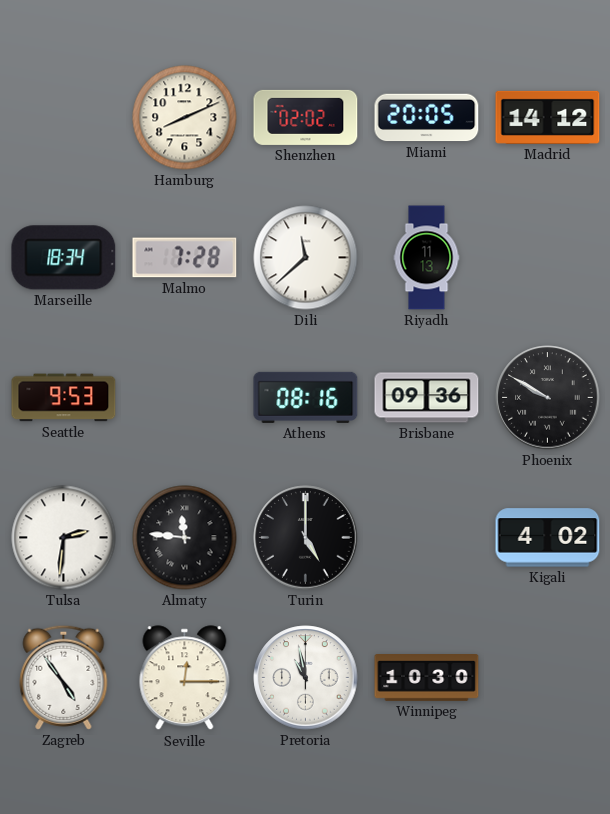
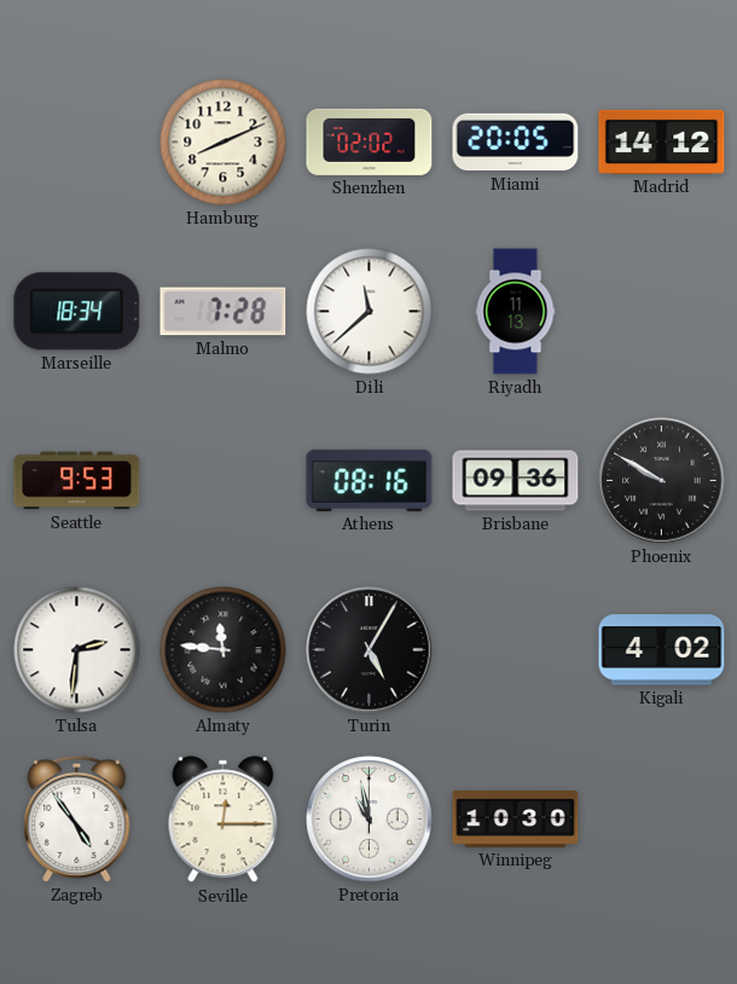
Turin: 5:00 -> 5:05 (370, 650)
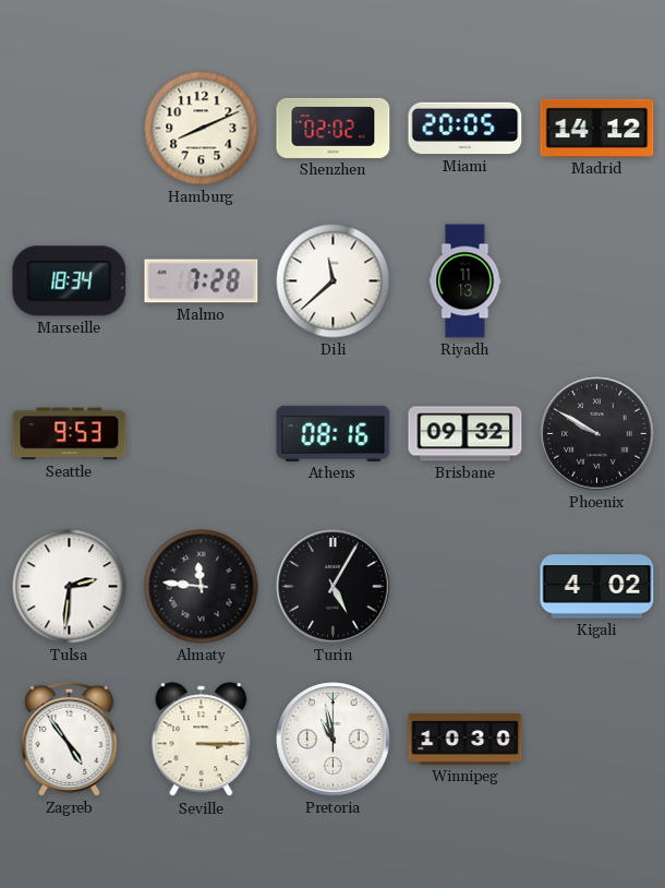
Brisbane: 09:36 -> 09:32 (465, 434)
Seville: 12:15 -> 3:15 (202, 740)
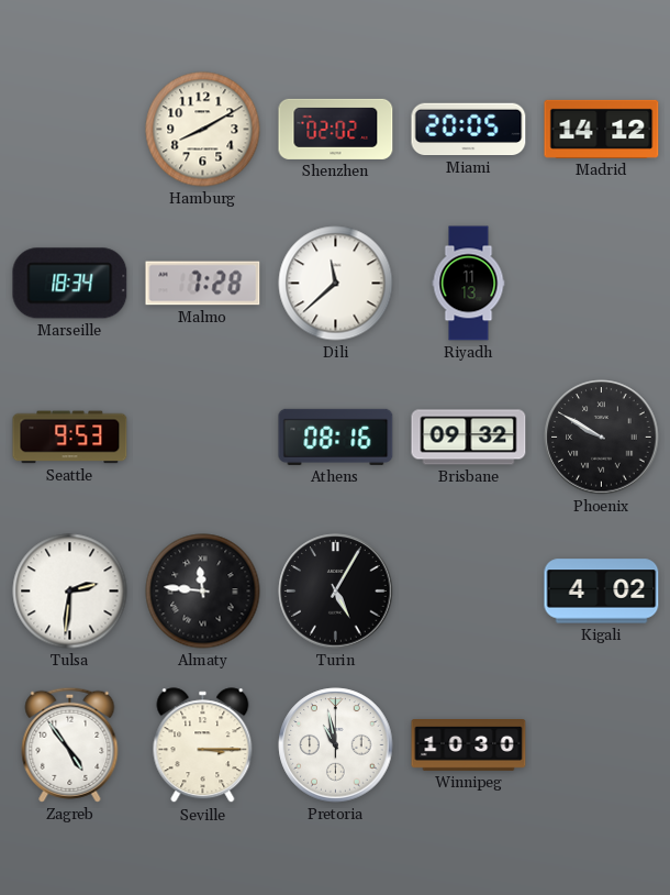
Hamburg: 8:11 -> 8:10 (203, 130)
